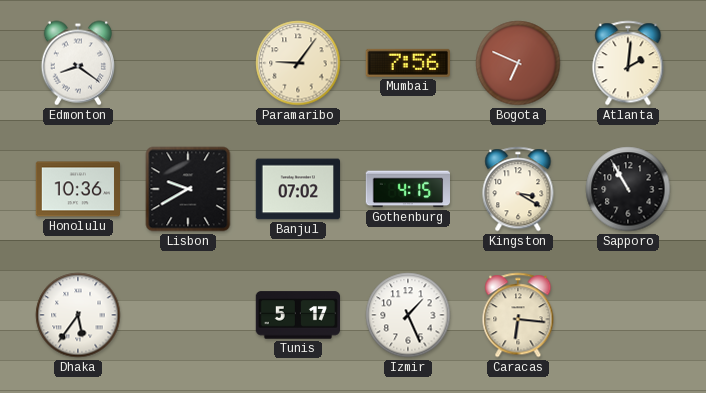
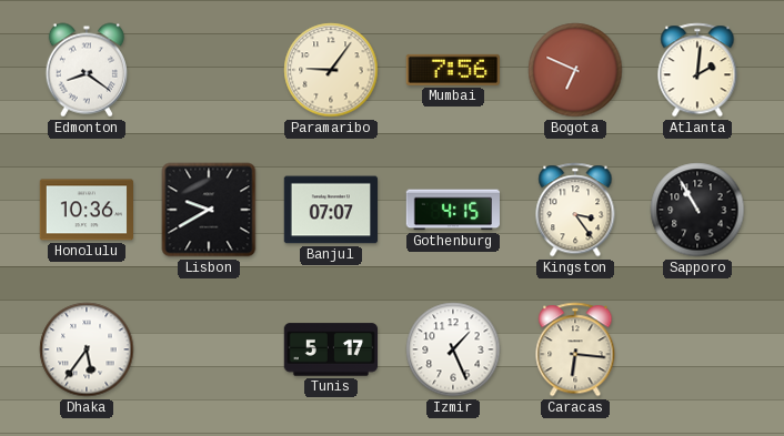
Banjul: 07:02 -> 07:07 (331, 210)
Kingston: 3:20 -> 3:24 (575, 210)
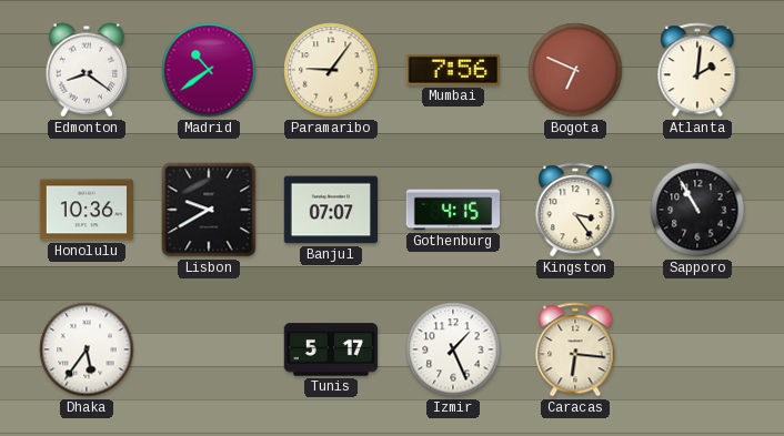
Madrid: none -> 10:39 (209, 70)
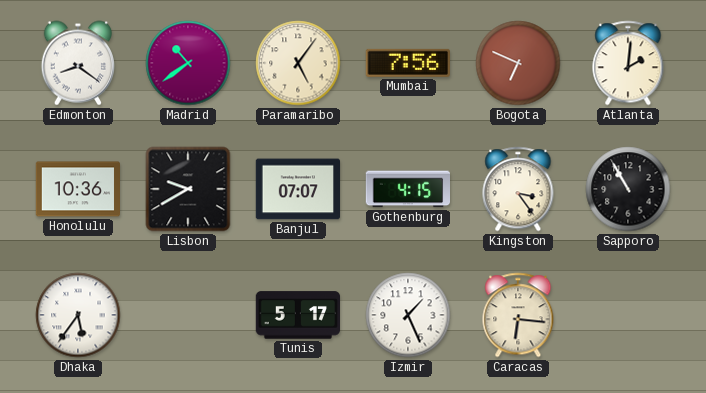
Paramaribo: 9:06 -> 5:06 (298, 63)
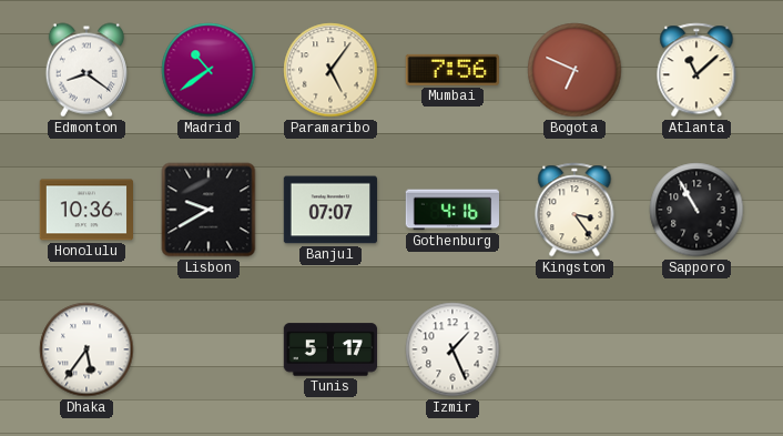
Atlanta: 2:01 -> 11:08 (696, 70)
Gothenburg: 4:15 -> 4:16 (451, 210)
Caracas: 6:16 -> none (518, 315)
